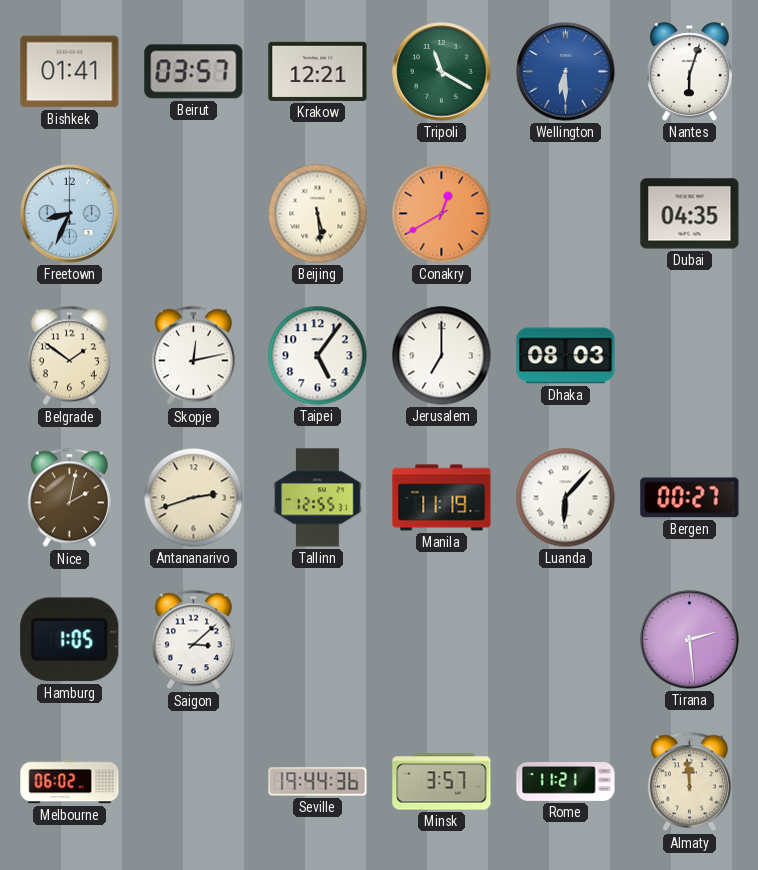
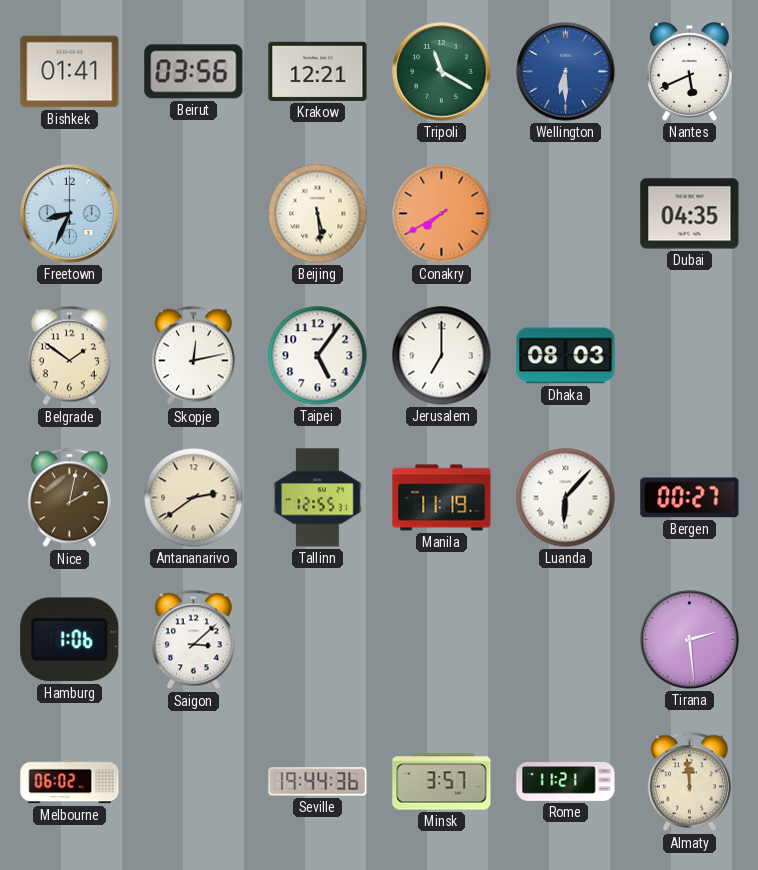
Beirut: 03:57 -> 03:56 (194, 72)
Nantes: 6:03 -> 5:41 (690, 72)
Conakry: 12:40 -> 7:40 (442, 214)
Antananarivo: 2:42 -> 2:39 (194, 498)
Hamburg: 1:05 -> 1:06 (70, 640)
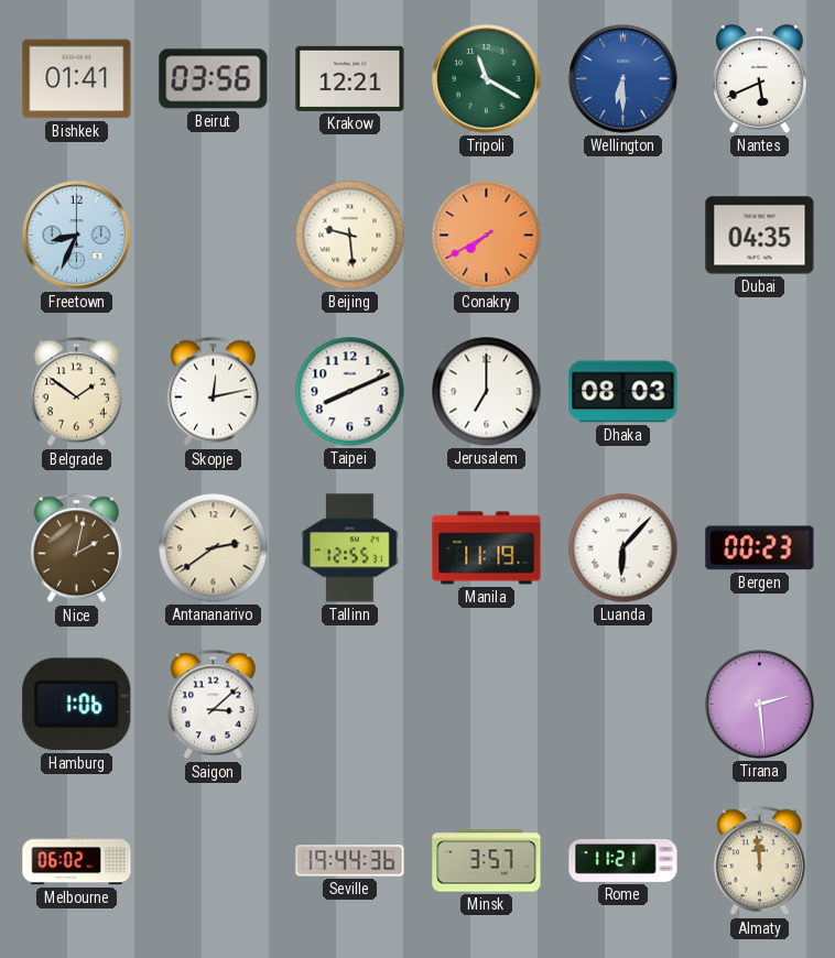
Beijing: 5:29 -> 9:29 (350, 236)
Taipei: 5:06 -> 8:11 (350, 392)
Bergen: 00:27 -> 00:23 (760, 548)
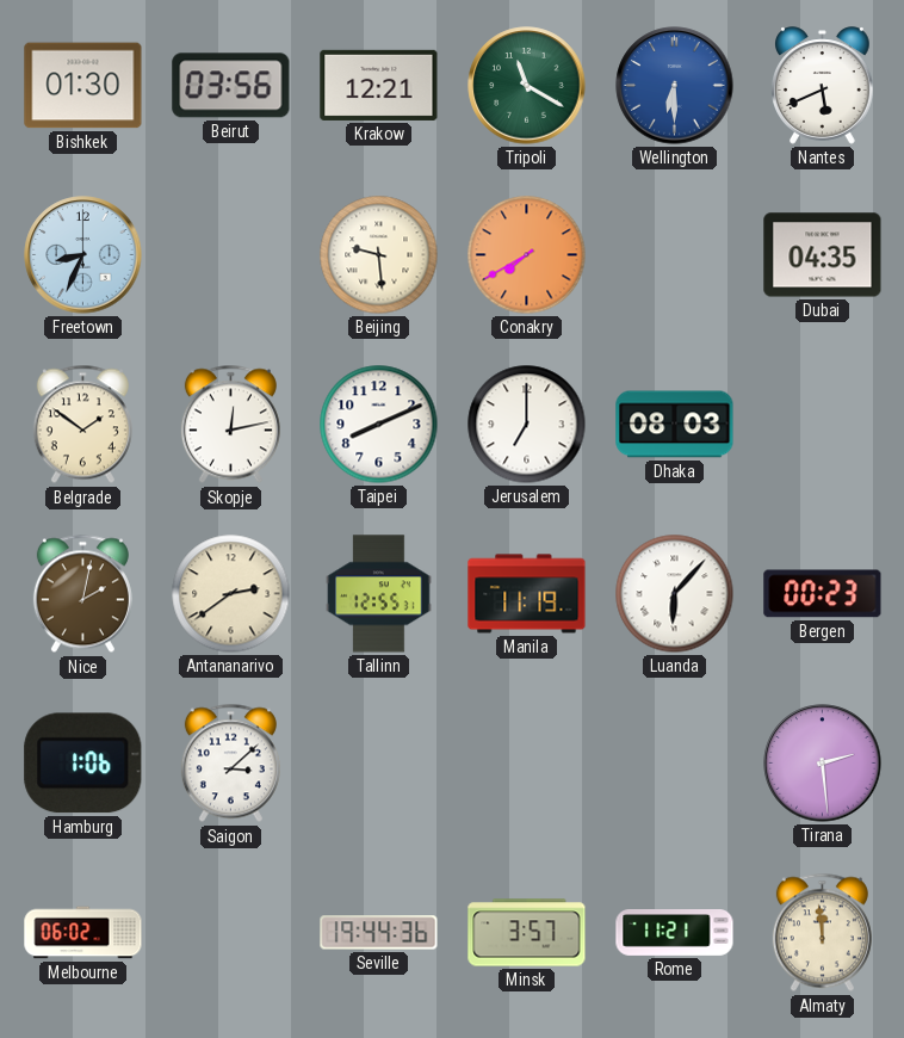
Bishkek: 01:41 -> 01:30 (83, 86)
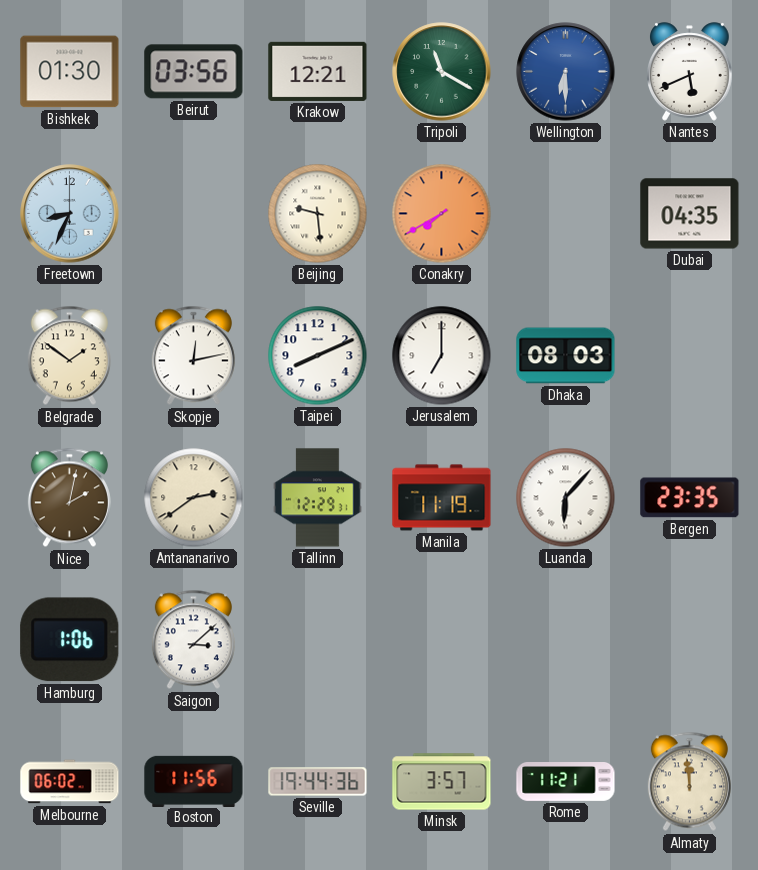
Tallinn: 12:55 -> 12:29 (318, 498)
Bergen: 00:23 -> 23:35 (690, 498)
Tirana: 2:29 -> none (823, 764)
Boston: none -> 11:56 (194, 781)
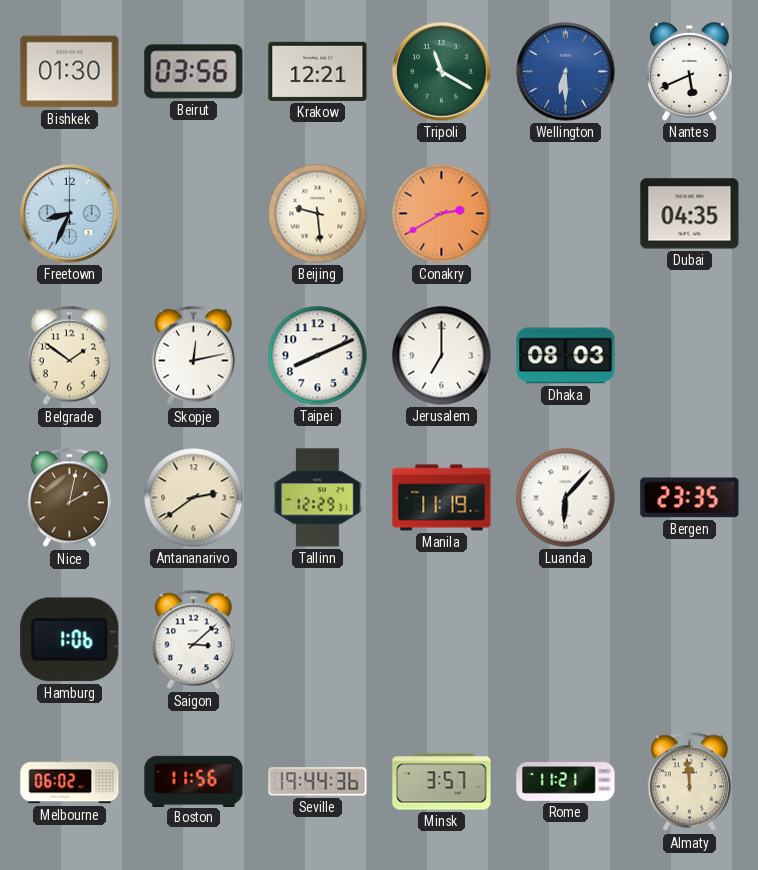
Conakry: 7:40 -> 2:40 (442, 214)
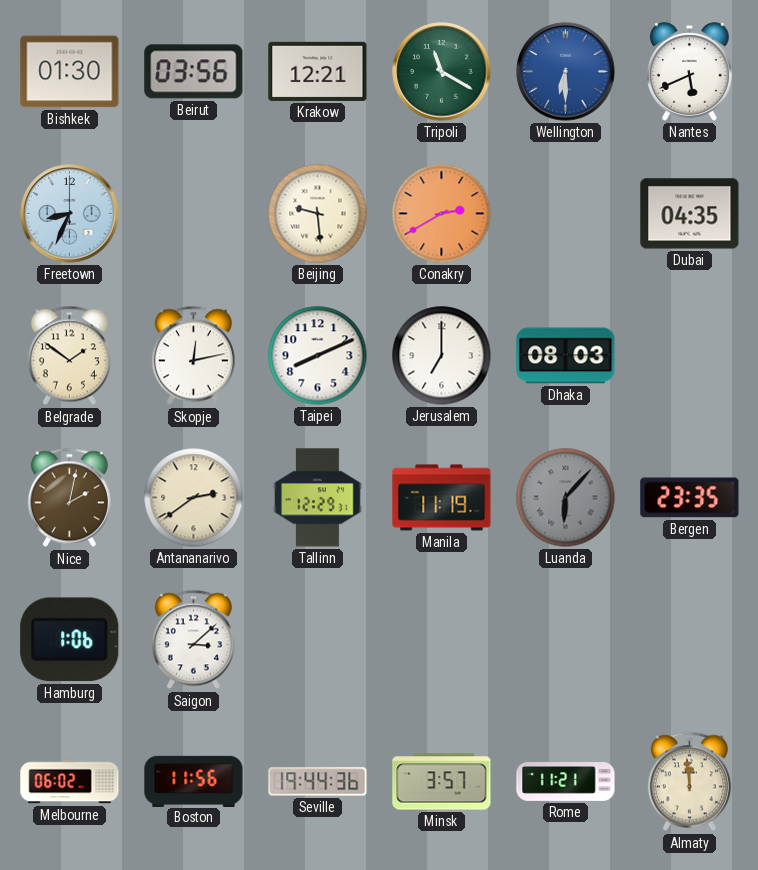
Luanda dial: white -> grey (566, 498)
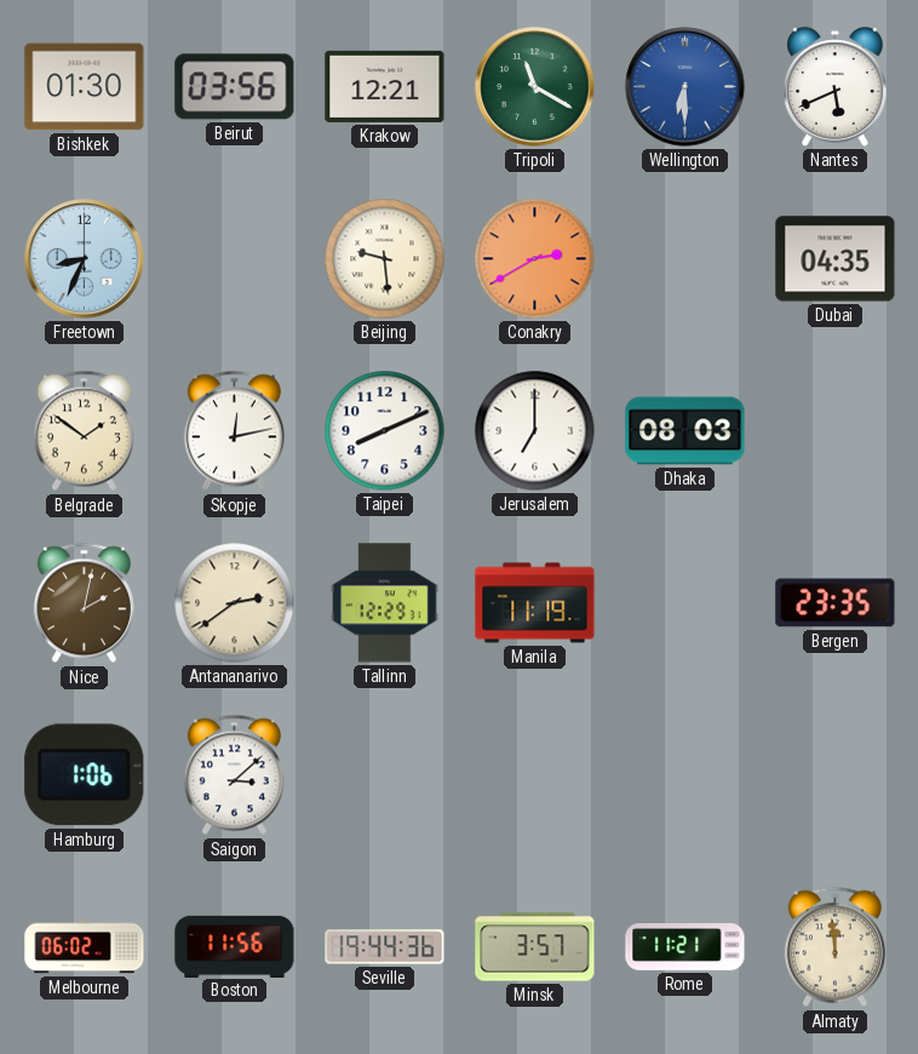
Luanda: 6:07 -> none (566, 498)
